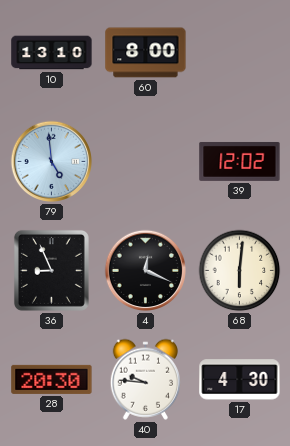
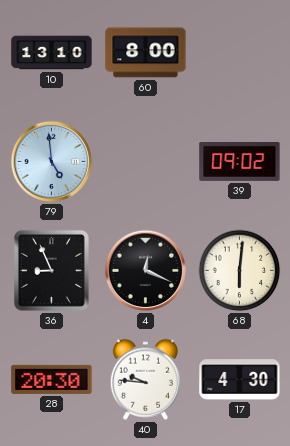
39: 12:02 -> 09:02 (240, 161)
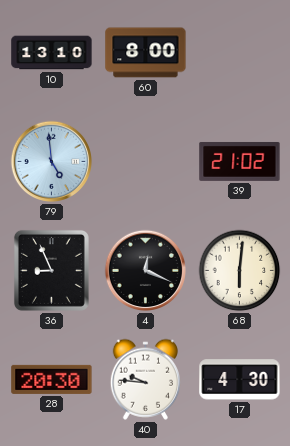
39: 09:02 -> 21:02 (240, 161)
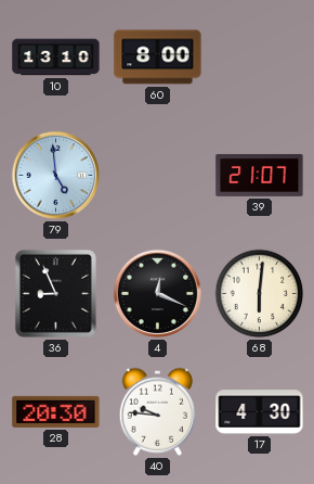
39: 21:02 -> 21:07 (260, 175)
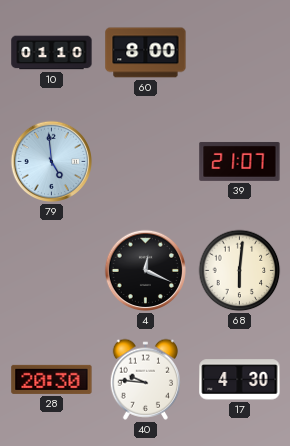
10: 13:10 -> 01:10 (52, 53)
36: 8:56 -> none (55, 293)
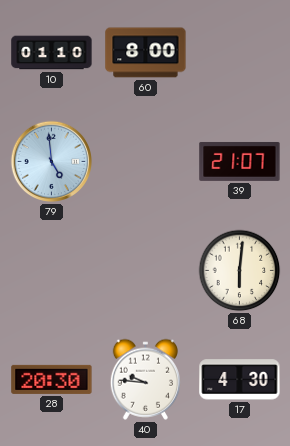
4: 12:19 -> none (146, 271)
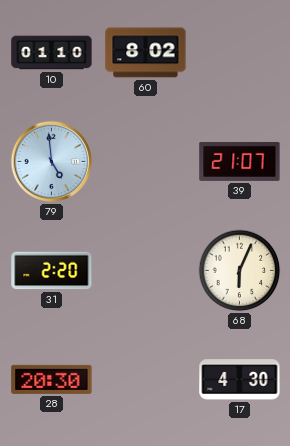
60: 8:00 -> 8:02 (146, 53)
31: none -> 2:20 (52, 271)
68: 6:01 -> 6:04 (240, 271)
40: 9:46 -> none (145, 379)
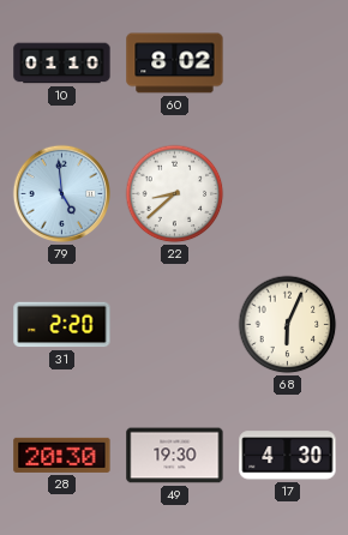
22: none -> 8:38 (175, 194)
39: 21:07 -> none (240, 161)
49: none -> 19:30 (175, 456)
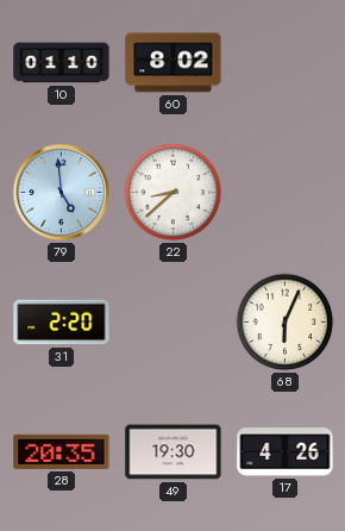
28: 20:30 -> 20:35 (62, 451)
17: 4:30 -> 4:26 (286, 452)
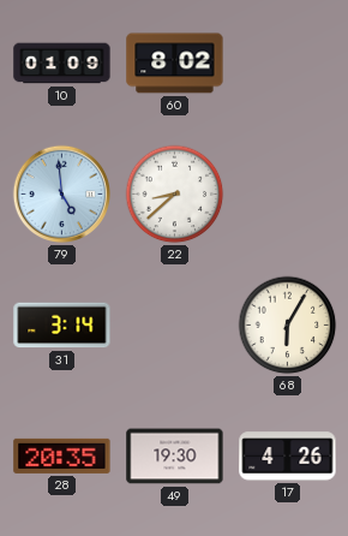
10: 01:10 -> 01:09 (62, 64)
31: 2:20 -> 3:14 (62, 326)
68: 6:04 -> 6:05 (288, 326)
